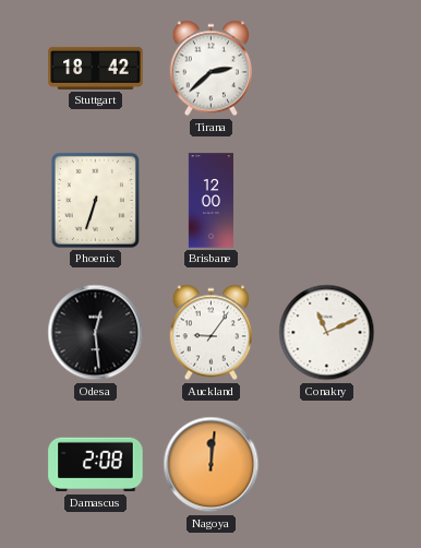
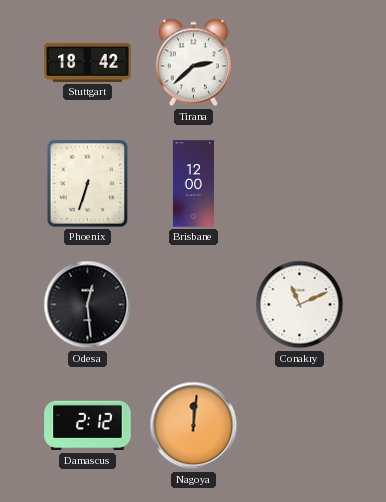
Auckland: 9:06 -> none (211, 333)
Damascus: 2:08 -> 2:12 (88, 426)
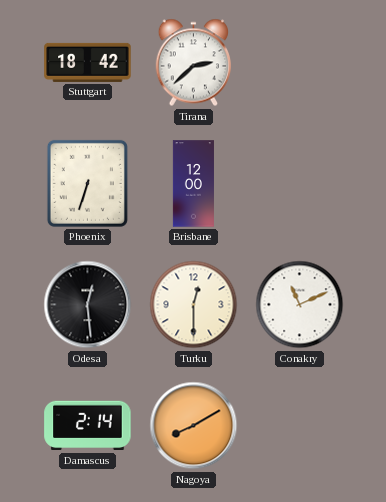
Turku: none -> 12:30 (194, 305)
Damascus: 2:12 -> 2:14 (88, 426)
Nagoya: 12:01 -> 8:10 (194, 426)
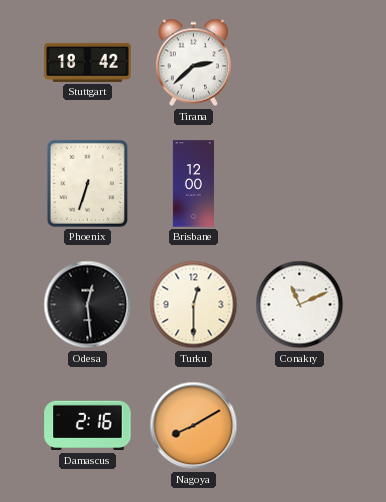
Damascus: 2:14 -> 2:16 (88, 426)
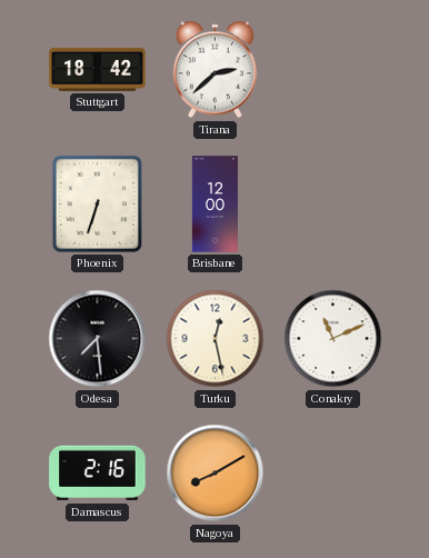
Odesa: 12:29 -> 7:29 (98, 339)
Turku: 12:30 -> 12:28 (216, 339)
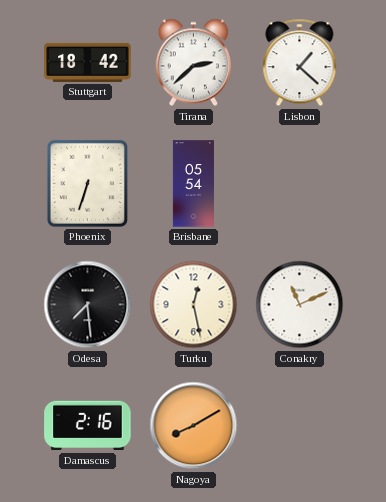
Lisbon: none -> 1:22 (300, 63)
Brisbane: 12:00 -> 05:54 (193, 184)
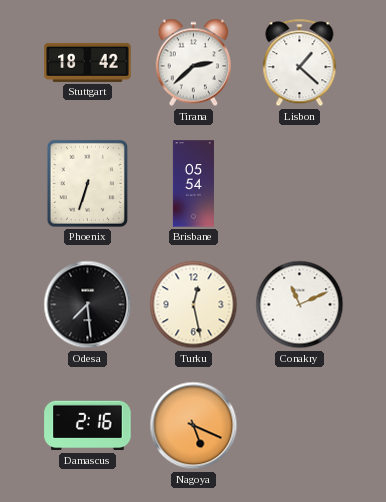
Nagoya: 8:10 -> 5:19 (194, 426)
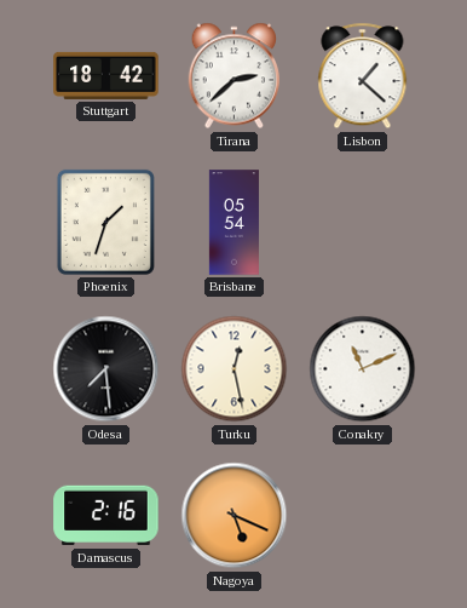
Phoenix: 6:33 -> 1:33 (105, 222)
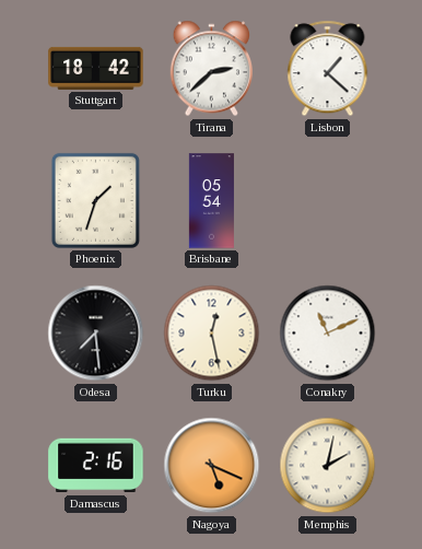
Memphis: none -> 2:02 (328, 466)
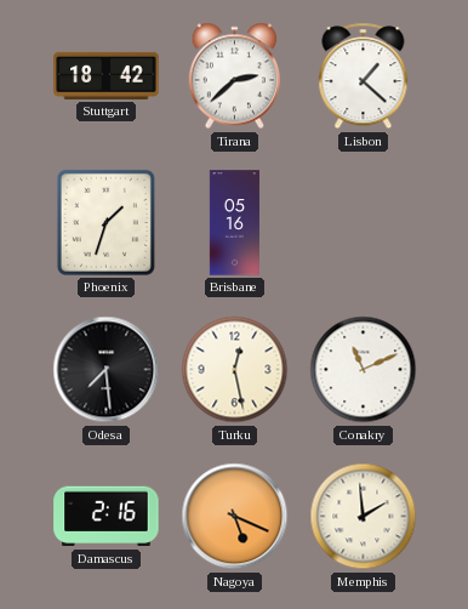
Brisbane: 05:54 -> 05:16 (234, 223)
Memphis: 2:02 -> 1:59 (364, 517)
